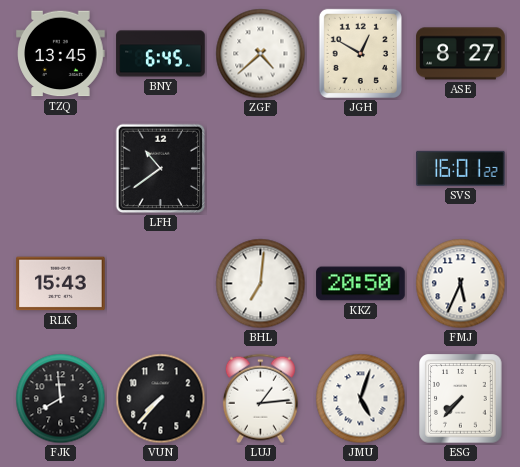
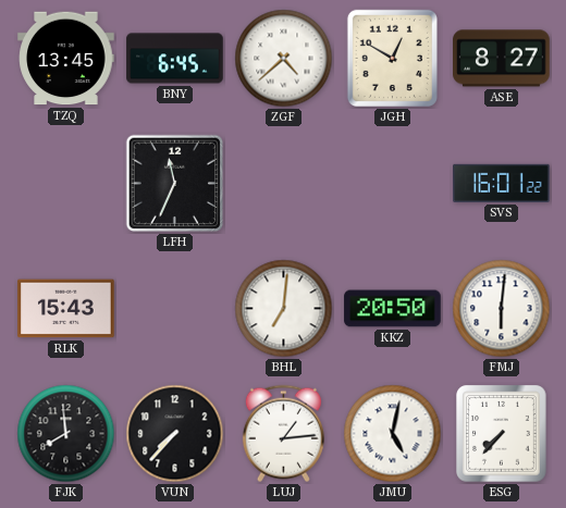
LFH: 10:39 -> 11:34 (175, 184)
FMJ: 5:34 -> 6:01 (502, 309)
JMU: 5:03 -> 5:02 (393, 434)
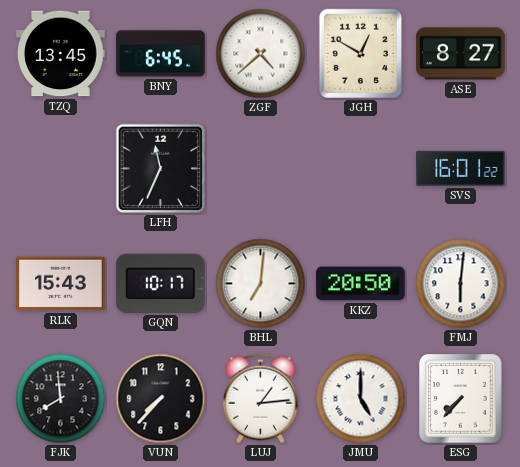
GQN: none -> 10:17 (161, 283)
JMU: 5:02 -> 5:00 (361, 399)
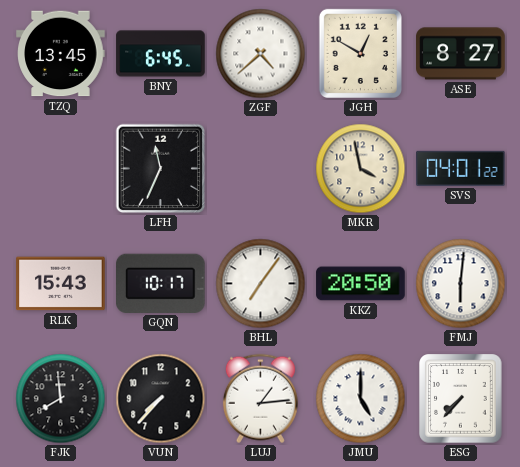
MKR: none -> 3:58 (361, 169)
SVS: 16:01 -> 04:01 (461, 168)
BHL: 7:01 -> 7:06 (261, 284)
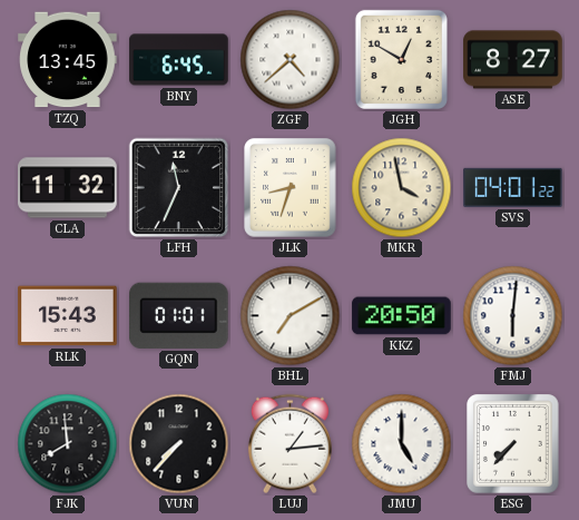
CLA: none -> 11:32 (68, 188)
JLK: none -> 8:33 (291, 188)
GQN: 10:17 -> 01:01 (179, 315)
BHL: 7:06 -> 7:10 (291, 316)
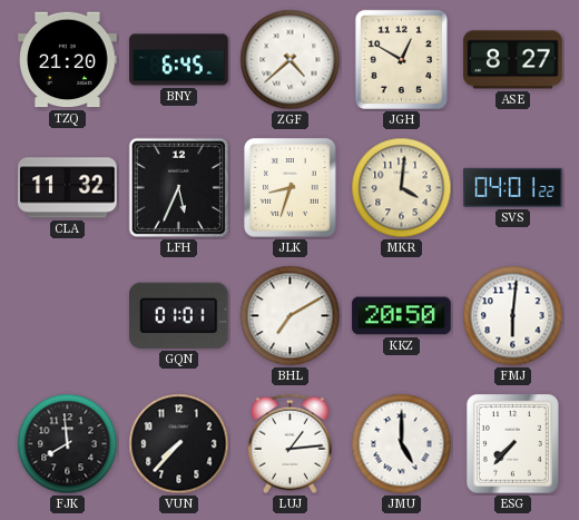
TZQ: 13:45 -> 21:20 (68, 60)
LFH: 11:34 -> 5:34 (179, 188)
MKR: 3:58 -> 4:01 (402, 188)
RLK: 15:43 -> none (68, 316)
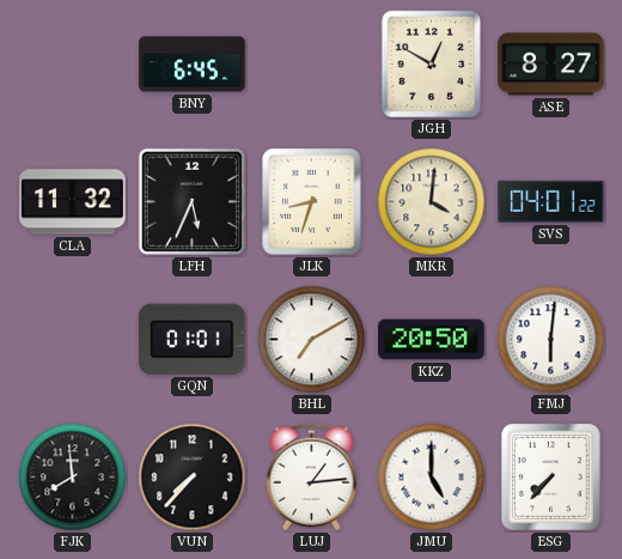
TZQ: 21:20 -> none (68, 60)
ZGF: 4:38 -> none (291, 60)
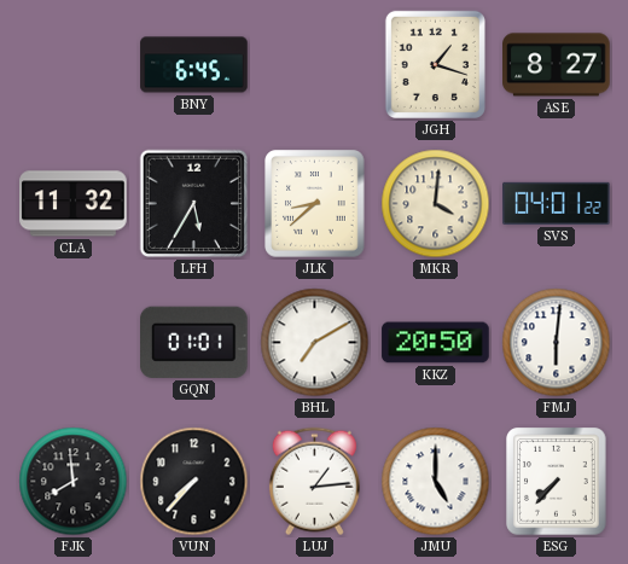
JGH: 12:50 -> 1:18 (435, 64)
LFH: 5:34 -> 5:35 (194, 204)
JLK: 8:33 -> 8:38 (315, 204)
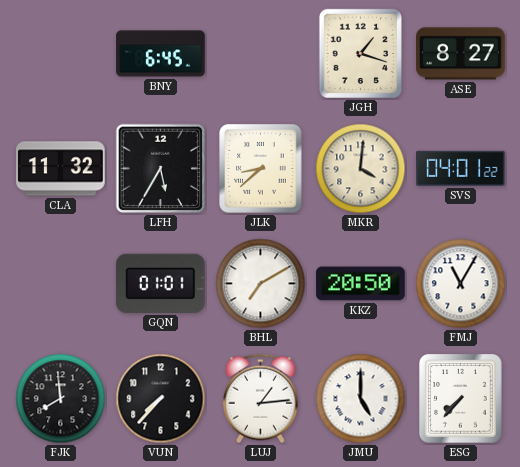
FMJ: 6:01 -> 11:05 (461, 284)
